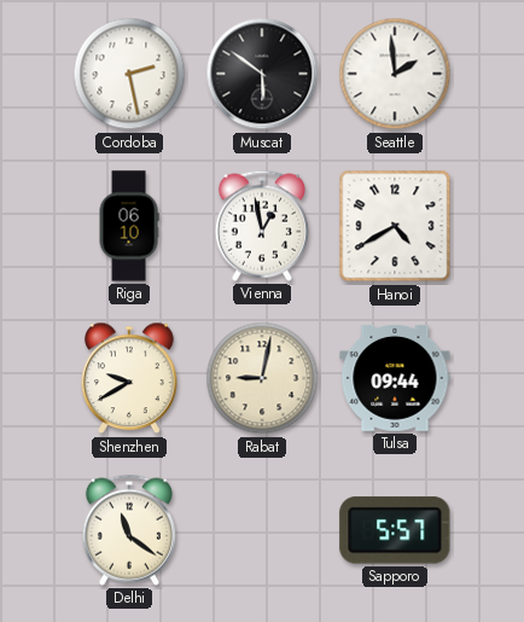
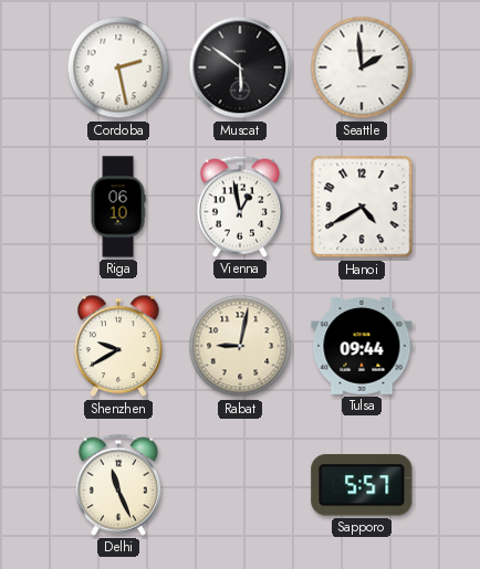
Delhi: 11:21 -> 11:26 (118, 485)
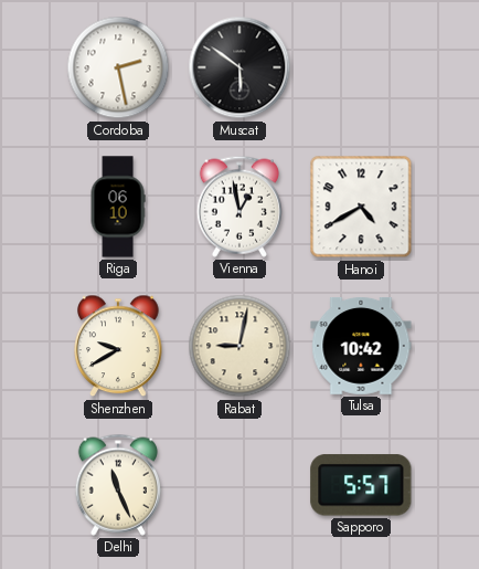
Seattle: 1:59 -> none (362, 67)
Tulsa: 09:44 -> 10:42 (361, 347)
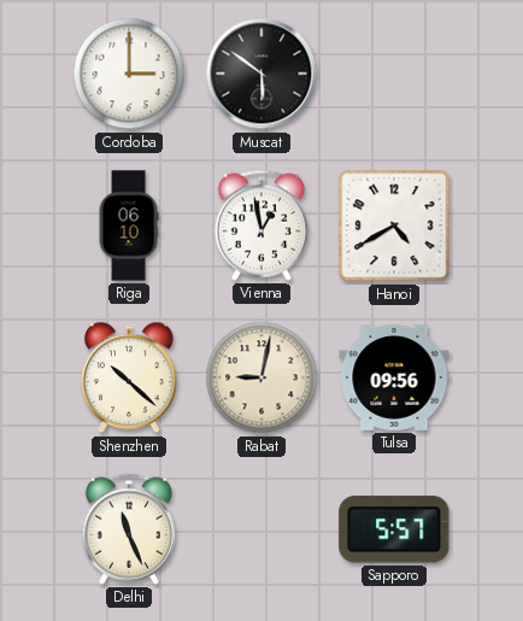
Cordoba: 2:28 -> 3:00 (129, 74)
Shenzhen: 9:40 -> 10:22 (129, 377)
Tulsa: 10:42 -> 09:56 (394, 379)
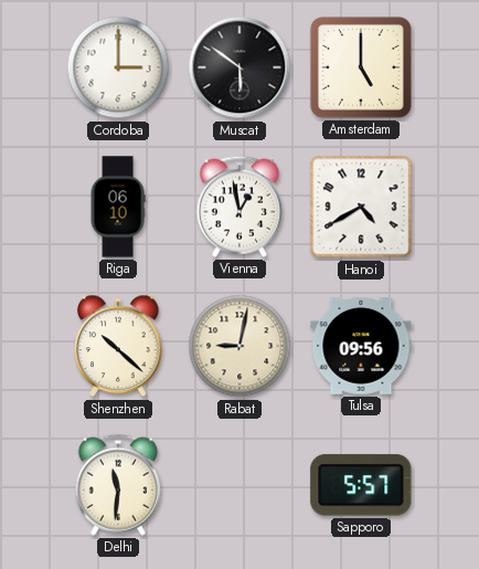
Amsterdam: none -> 5:00 (361, 67)
Delhi: 11:26 -> 11:31 (118, 485)
